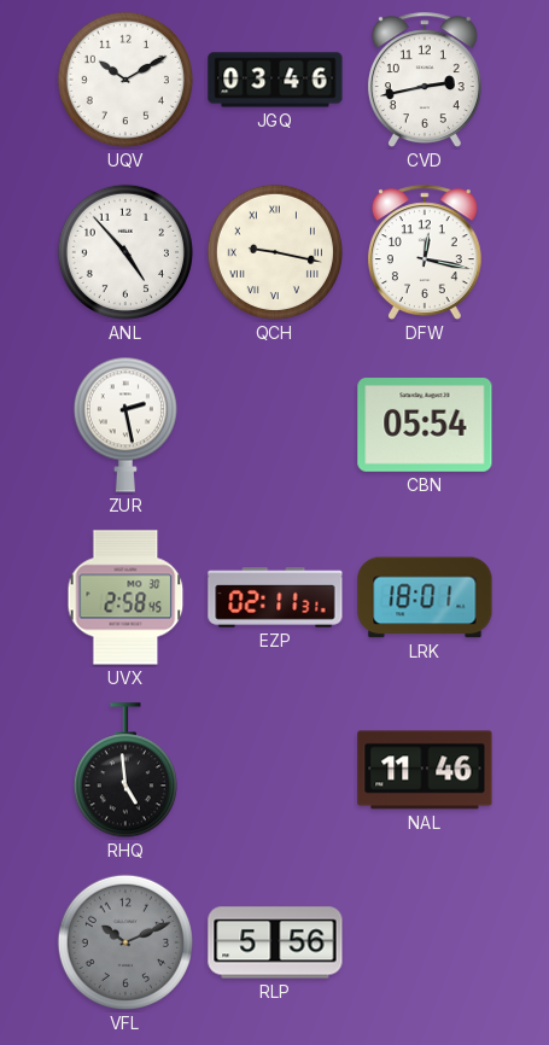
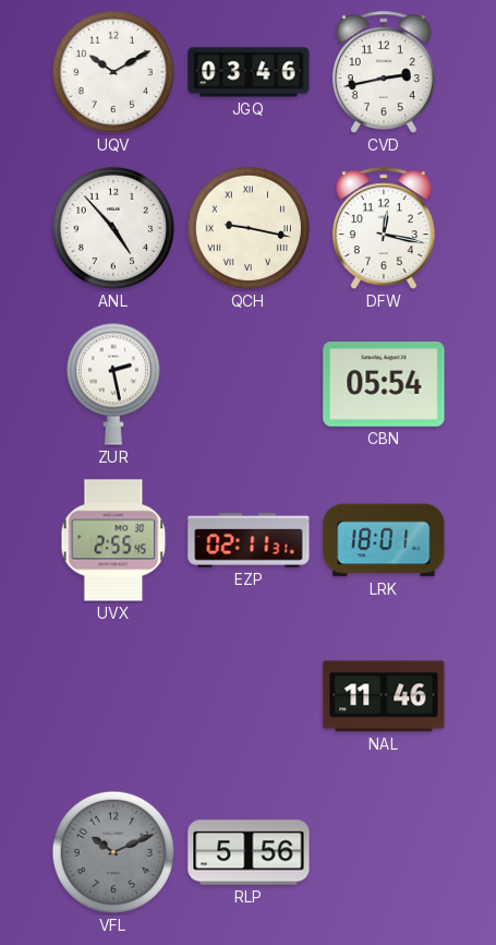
UVX: 2:58 -> 2:55 (113, 540)
RHQ: 4:59 -> none (125, 771)
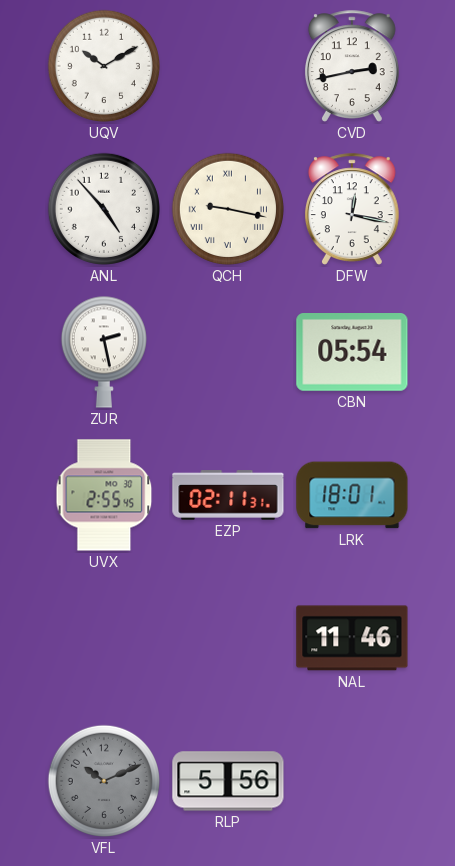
JGQ: 03:46 -> none (249, 72)
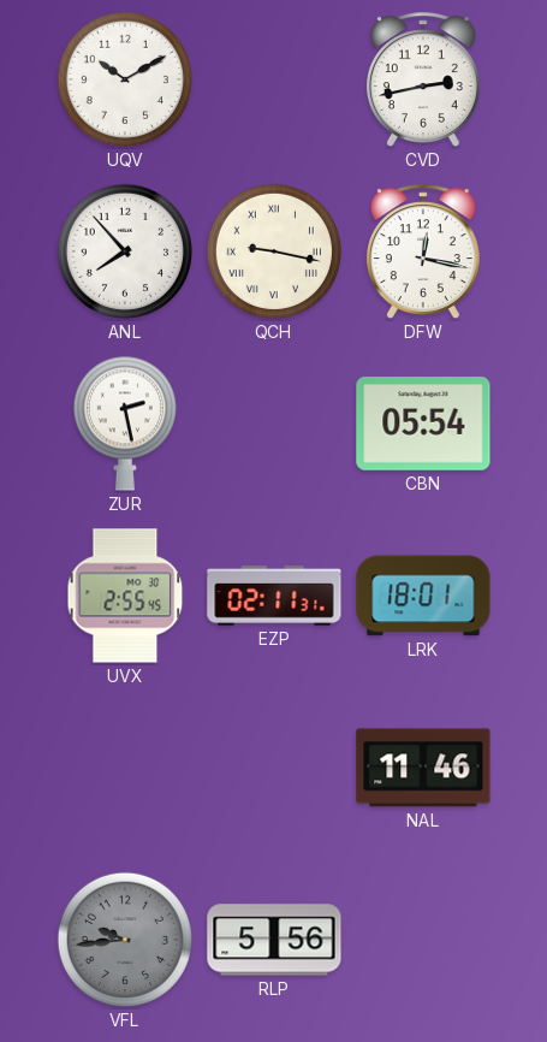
ANL: 4:53 -> 7:53 (125, 251)
VFL: 10:11 -> 9:44 (125, 940)
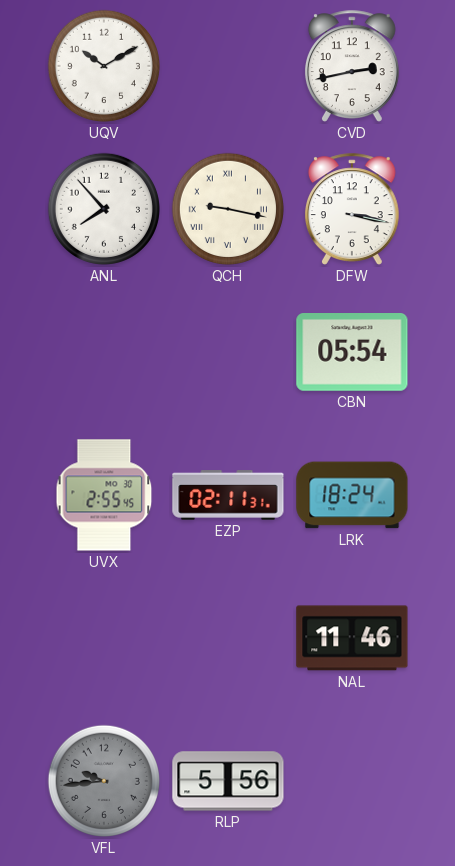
DFW: 12:17 -> 3:17 (352, 209)
ZUR: 2:28 -> none (125, 424)
LRK: 18:01 -> 18:24 (352, 495)
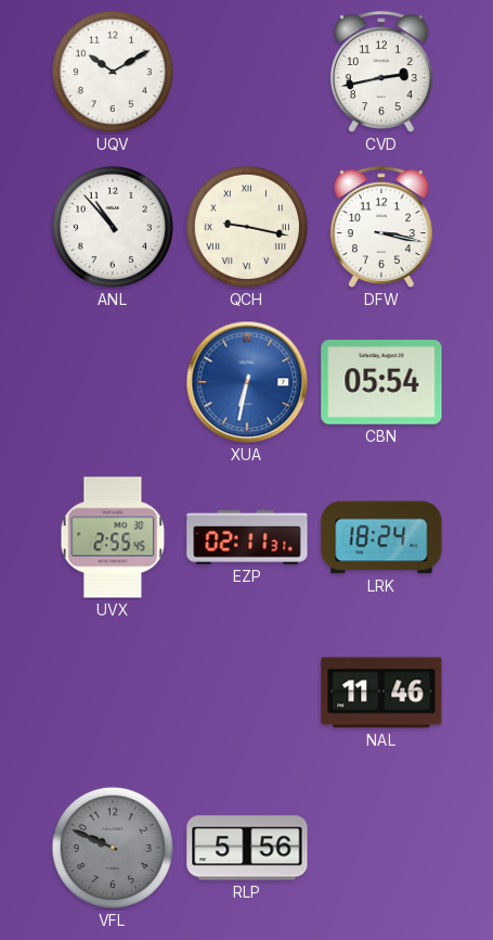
ANL: 7:53 -> 10:53 (113, 227)
XUA: none -> 6:32 (247, 382)
VFL: 9:44 -> 9:49 (113, 848)
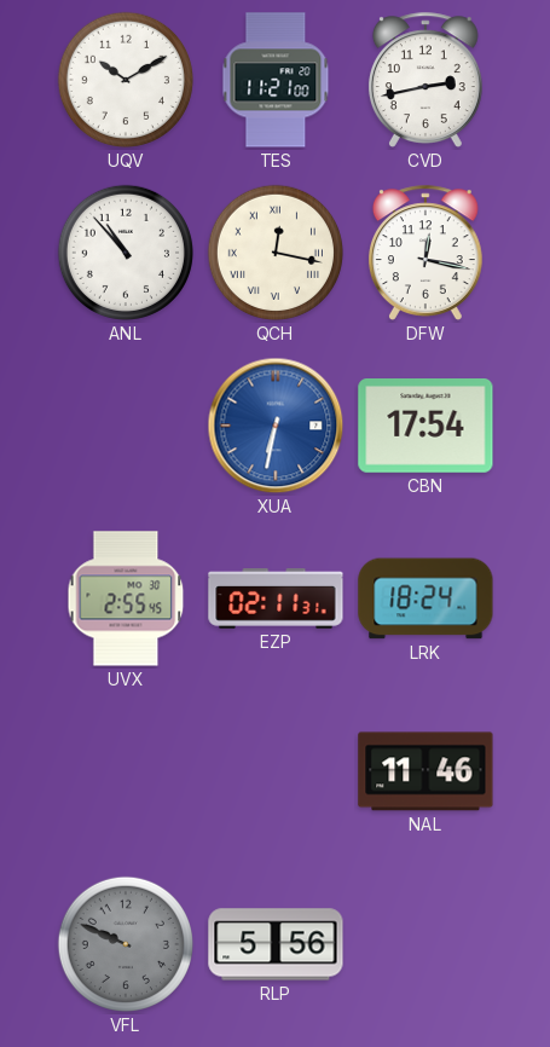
TES: none -> 11:21 (276, 80)
QCH: 9:17 -> 12:17 (276, 253)
DFW: 3:17 -> 12:17 (425, 253)
CBN: 05:54 -> 17:54 (425, 427)
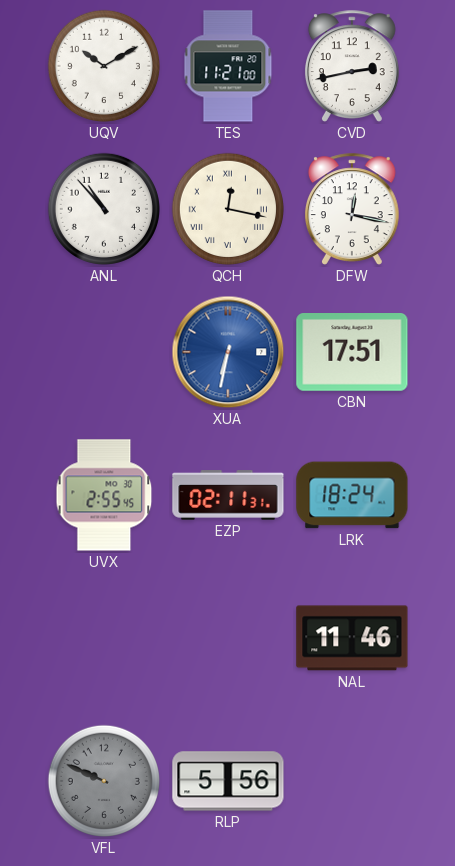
CBN: 17:54 -> 17:51 (352, 353)
